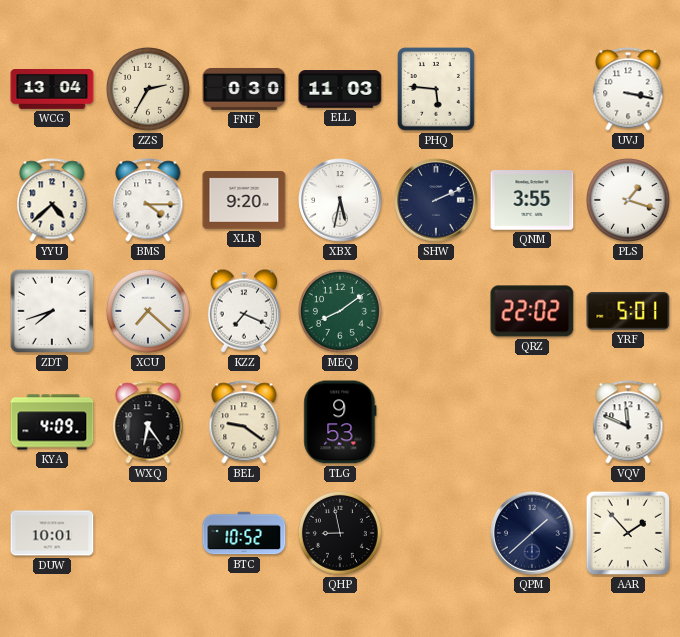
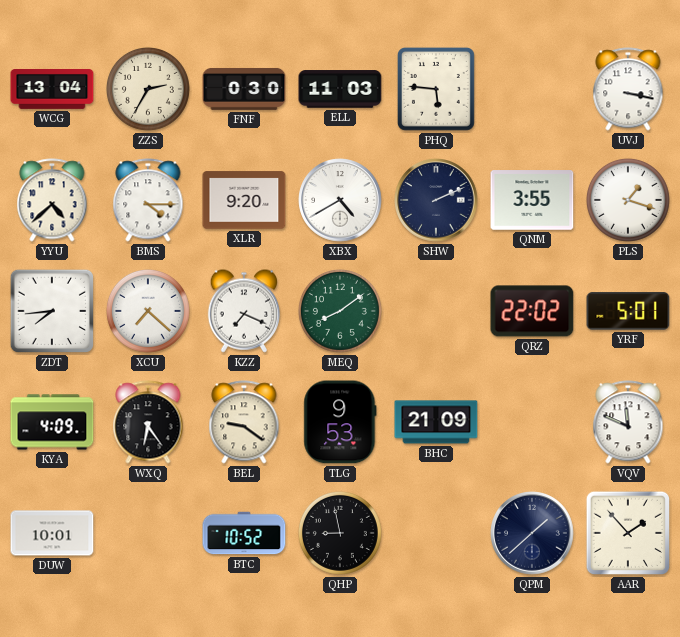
XBX: 5:32 -> 4:40 (340, 200)
ZDT: 7:42 -> 7:44 (52, 311)
BHC: none -> 21:09 (436, 422)
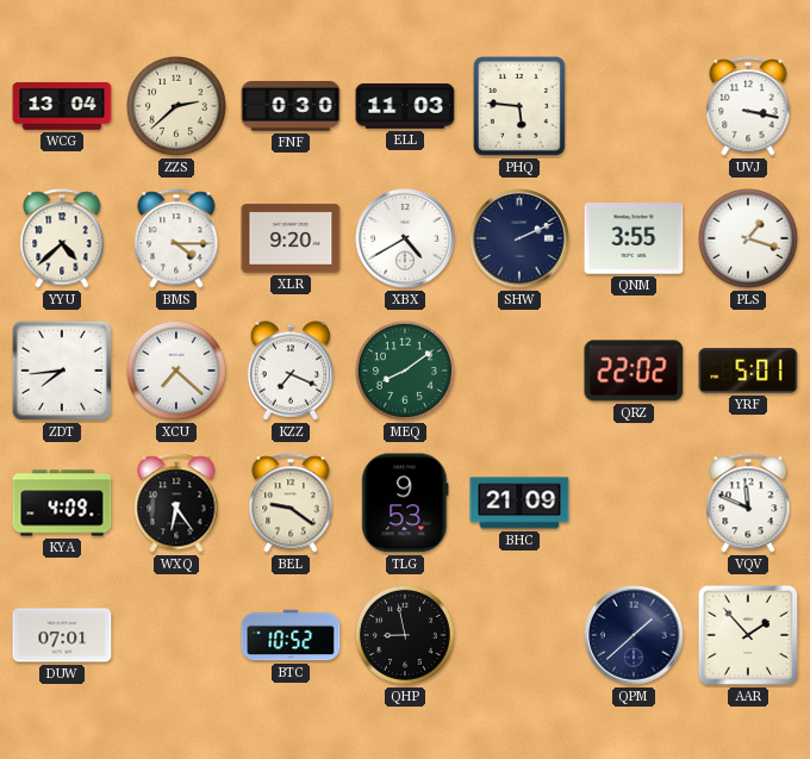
ZZS: 2:35 -> 2:38 (176, 106)
DUW: 10:01 -> 07:01 (62, 635)
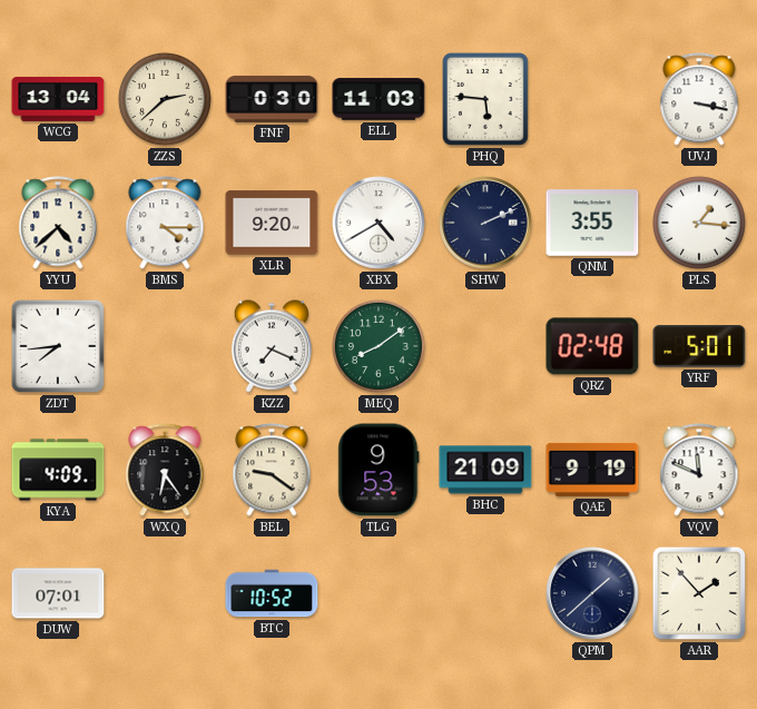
PLS: 1:18 -> 1:16 (699, 223)
XCU: 7:22 -> none (176, 371)
QRZ: 22:02 -> 02:48 (592, 346)
QAE: none -> 9:19 (592, 470)
QHP: 8:58 -> none (405, 635)
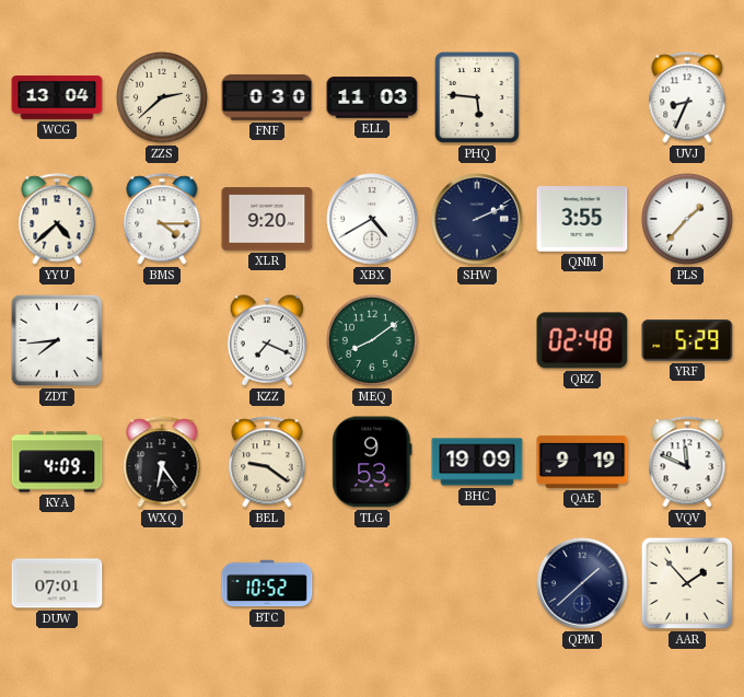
UVJ: 3:17 -> 8:34 (687, 97)
PLS: 1:16 -> 1:37 (687, 219)
YRF: 5:01 -> 5:29 (687, 340)
BHC: 21:09 -> 19:09 (477, 462)
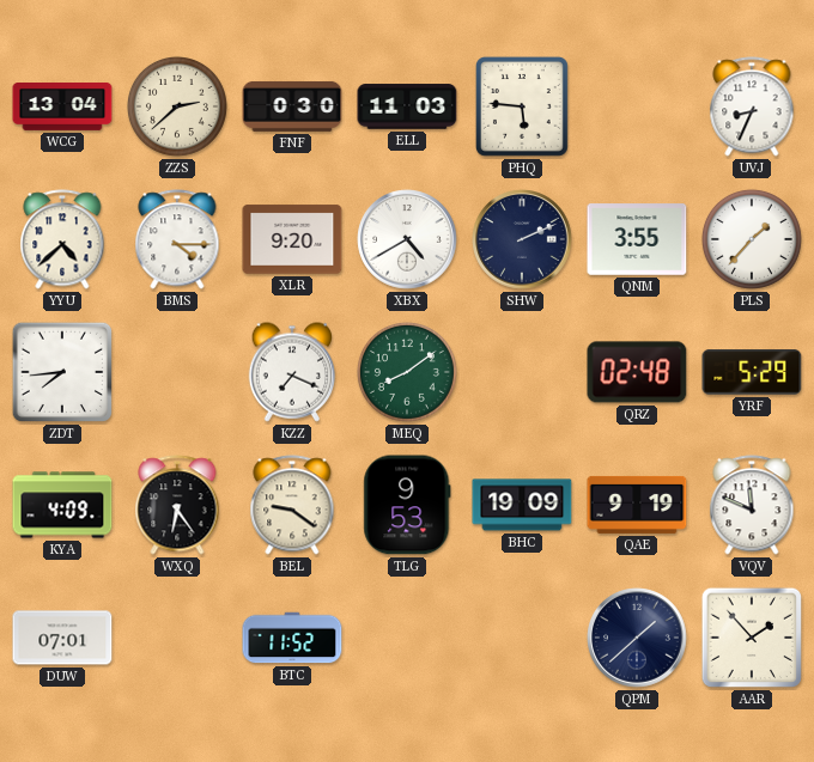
BTC: 10:52 -> 11:52 (292, 638)
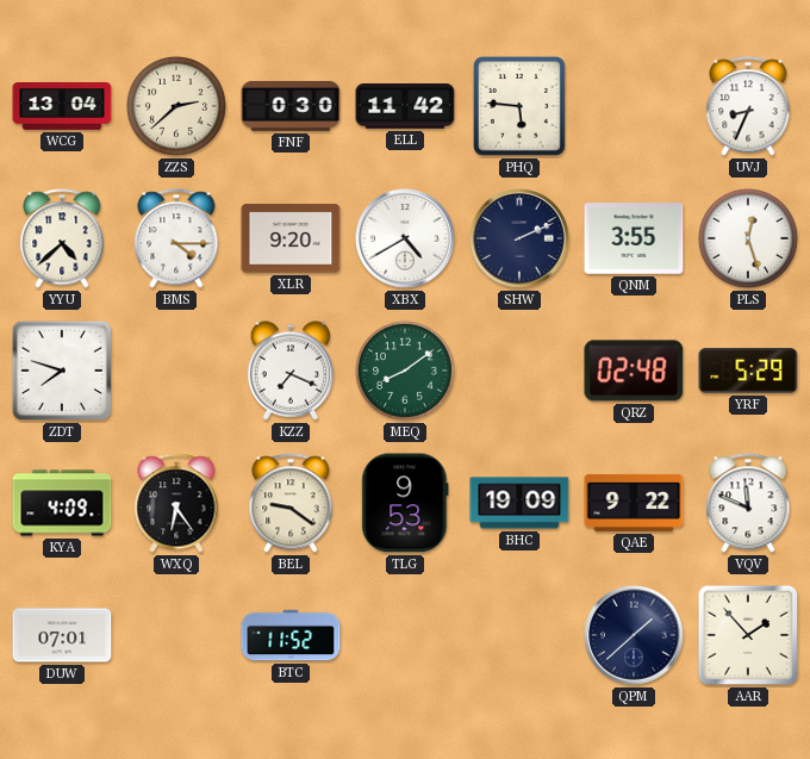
ELL: 11:03 -> 11:42 (405, 106)
PLS: 1:37 -> 12:27 (748, 238)
ZDT: 7:44 -> 7:48 (62, 371)
QAE: 9:19 -> 9:22 (634, 503)
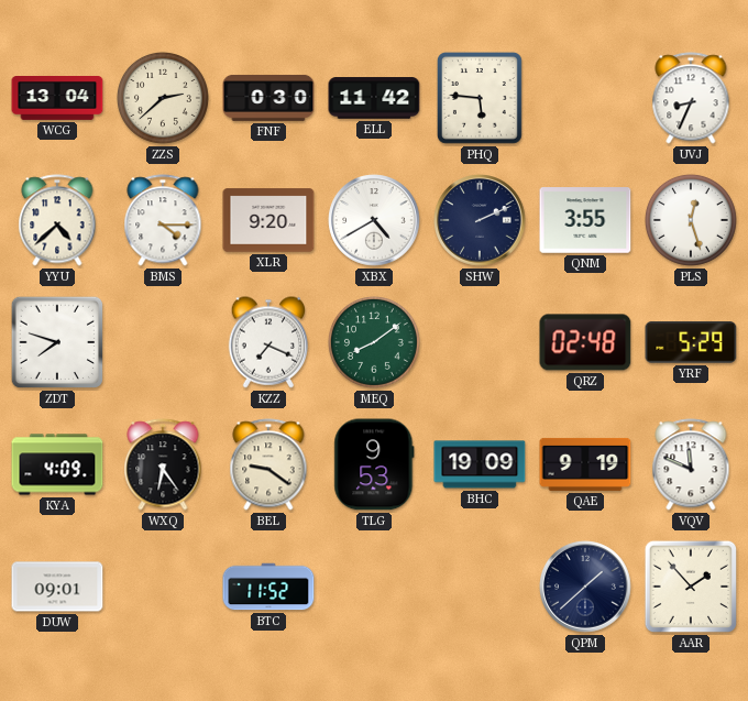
QAE: 9:22 -> 9:19 (585, 464)
DUW: 07:01 -> 09:01 (57, 587)
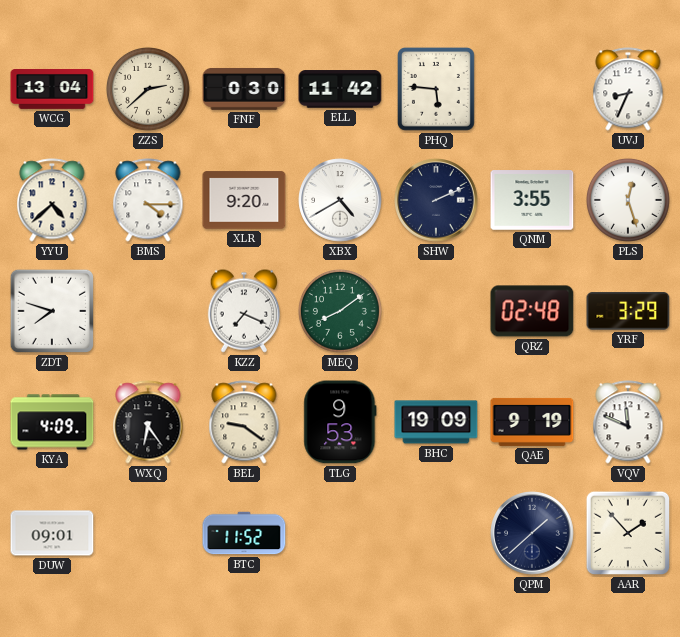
YRF: 5:29 -> 3:29 (628, 311)
